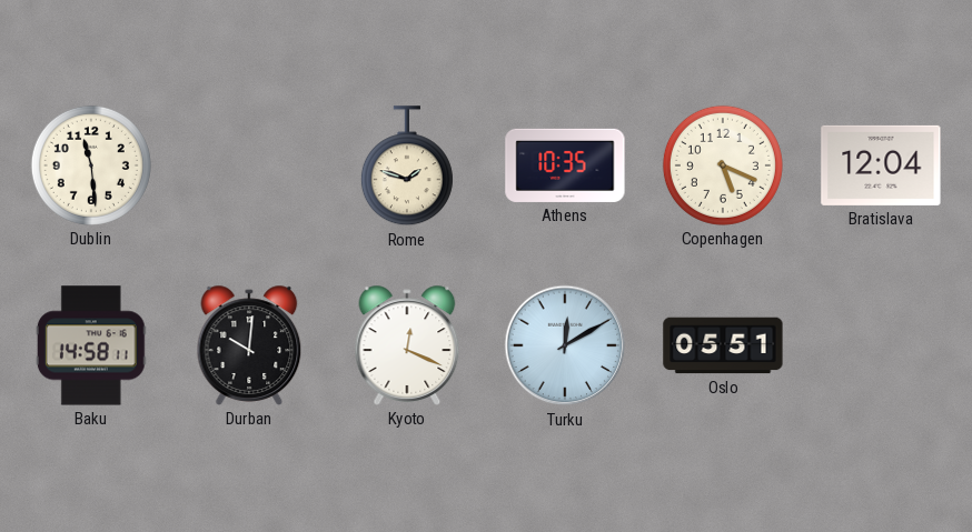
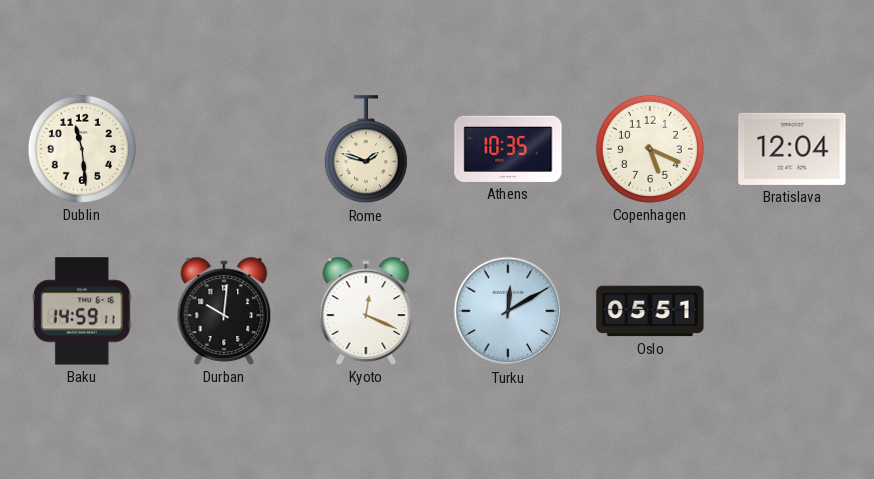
Baku: 14:58 -> 14:59 (82, 311)
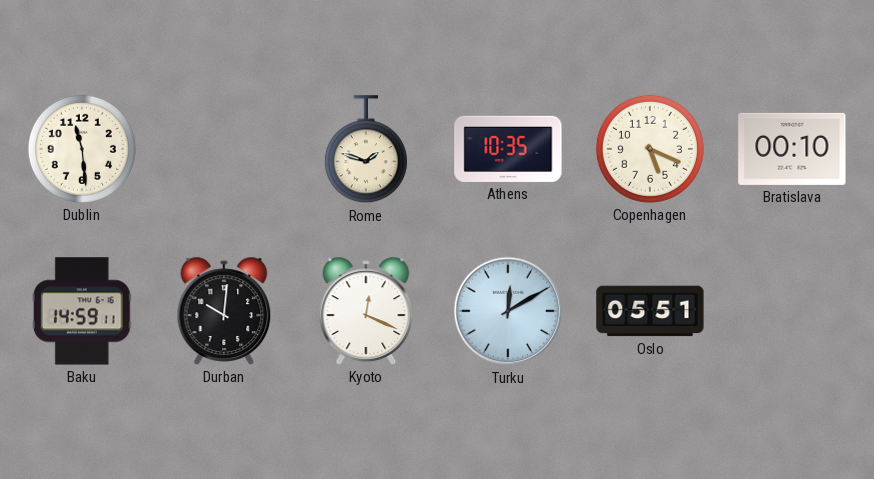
Bratislava: 12:04 -> 00:10 (792, 149)
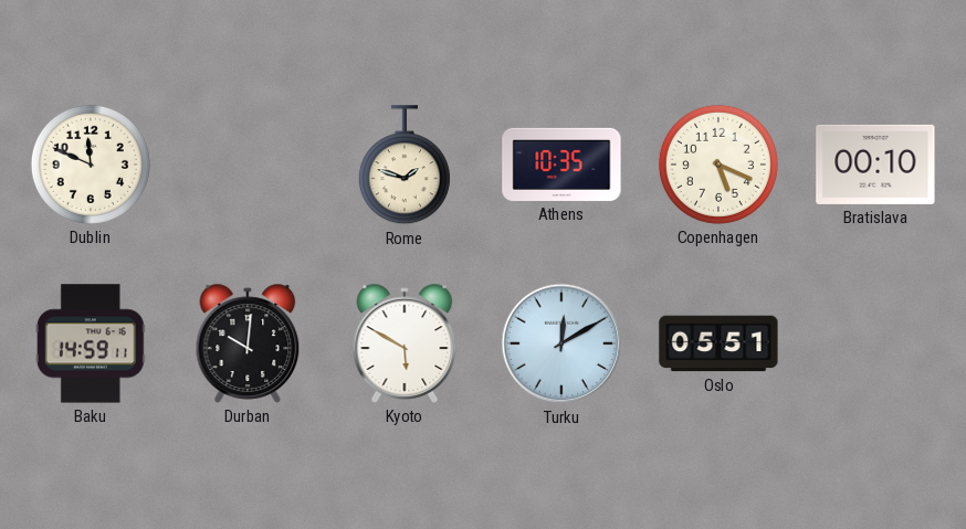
Dublin: 11:29 -> 11:49 (91, 165)
Kyoto: 12:19 -> 5:50 (405, 343)
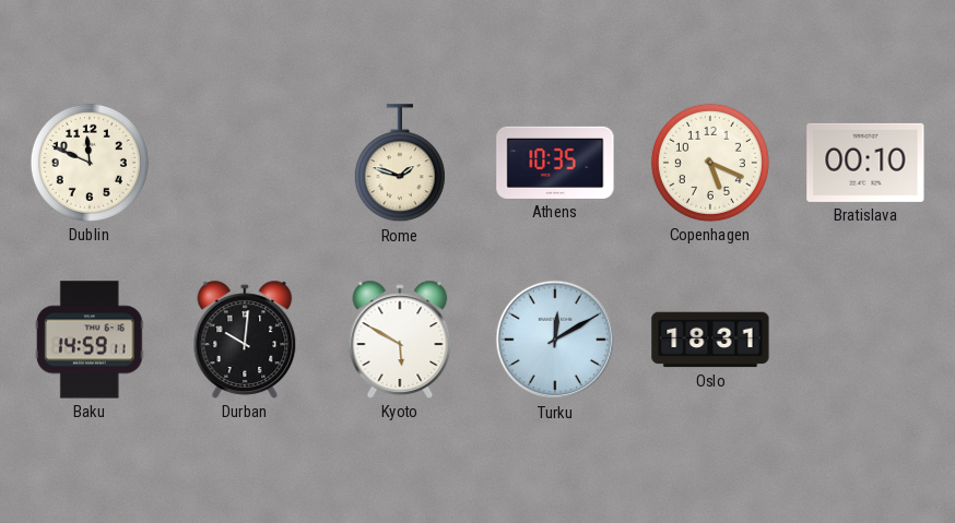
Oslo: 05:51 -> 18:31 (710, 340)
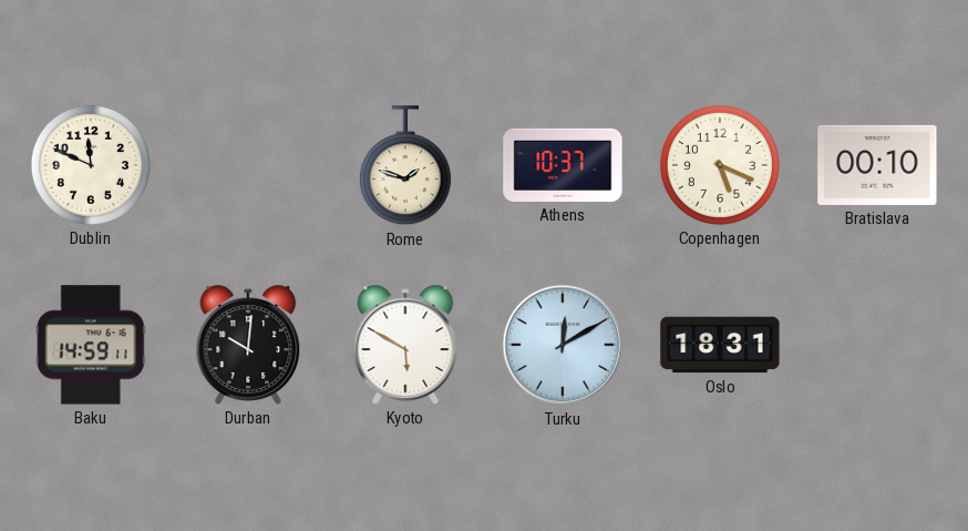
Athens: 10:35 -> 10:37 (563, 165)
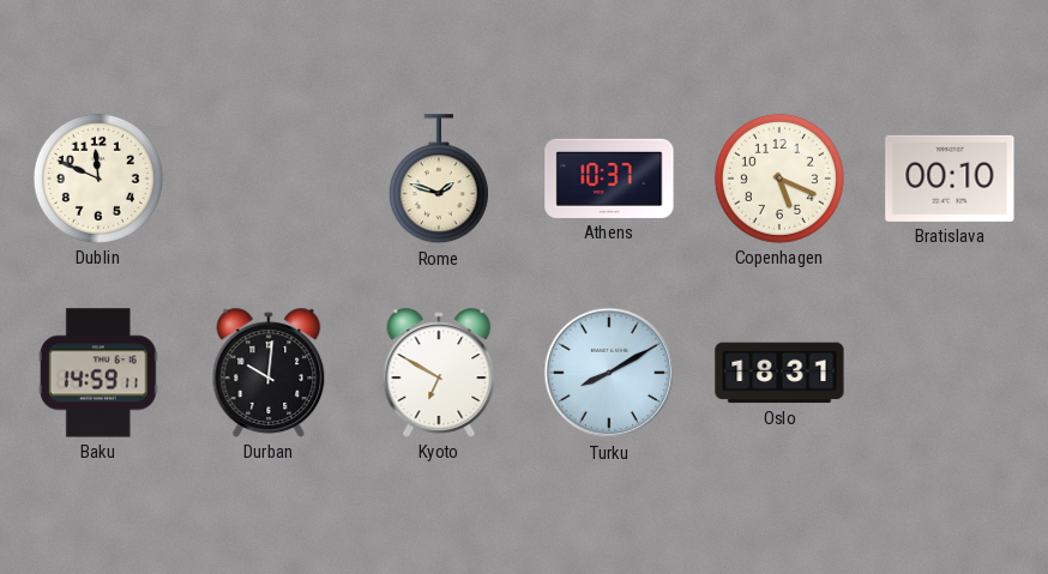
Kyoto: 5:50 -> 6:50 (439, 373)
Turku: 12:10 -> 8:10 (609, 373)
